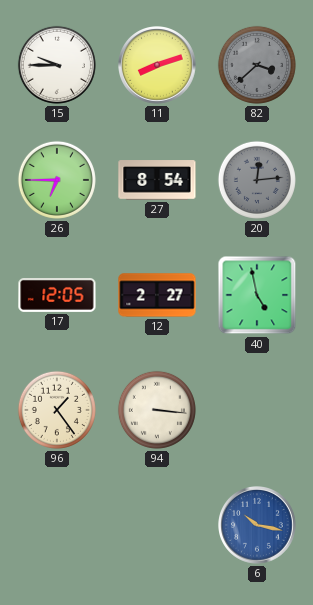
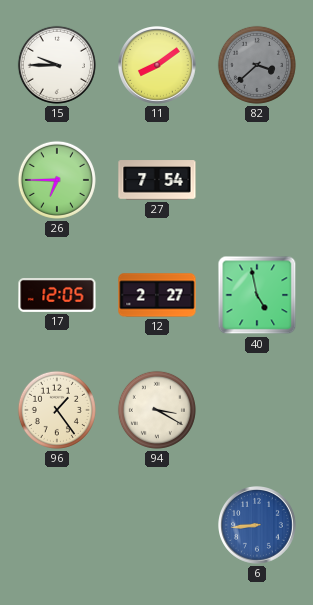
11: 8:12 -> 8:09 (158, 66)
27: 8:54 -> 7:54 (157, 180)
20: 12:14 -> none (257, 180)
94: 3:16 -> 3:20 (157, 410)
6: 10:17 -> 8:44 (258, 526)
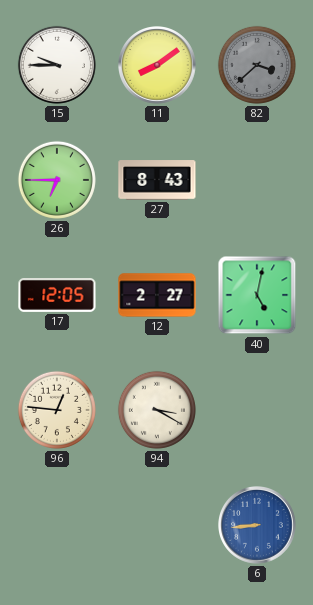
27: 7:54 -> 8:43 (157, 180)
40: 4:58 -> 5:02 (257, 295)
96: 1:24 -> 12:46 (57, 410)
